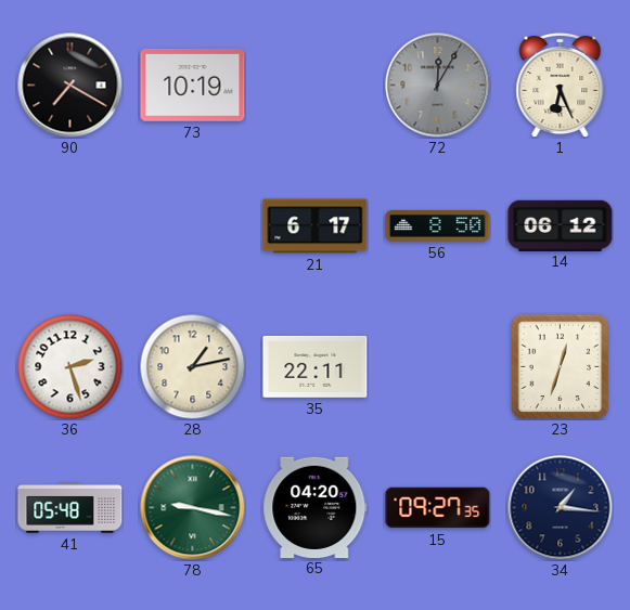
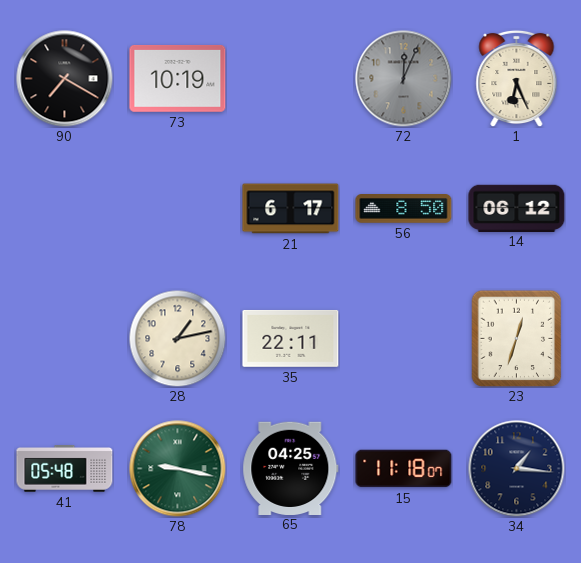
72: 12:05 -> 12:04 (404, 79)
36: 2:27 -> none (69, 366)
65: 04:20 -> 04:25 (291, 468)
15: 09:27 -> 11:18 (404, 469)
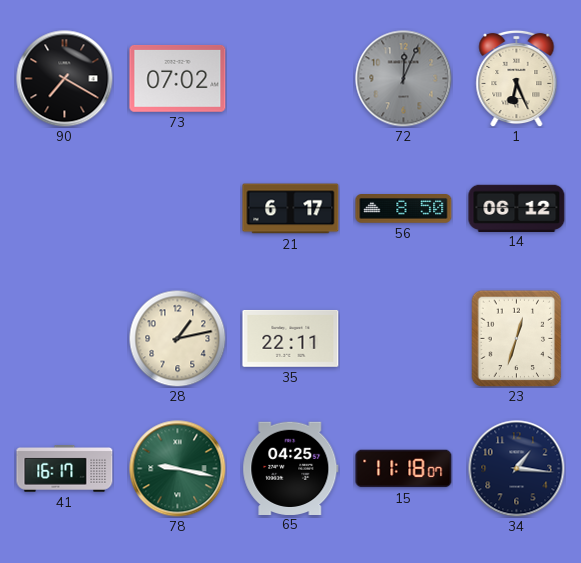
73: 10:19 -> 07:02 (178, 78)
41: 05:48 -> 16:17 (65, 469)
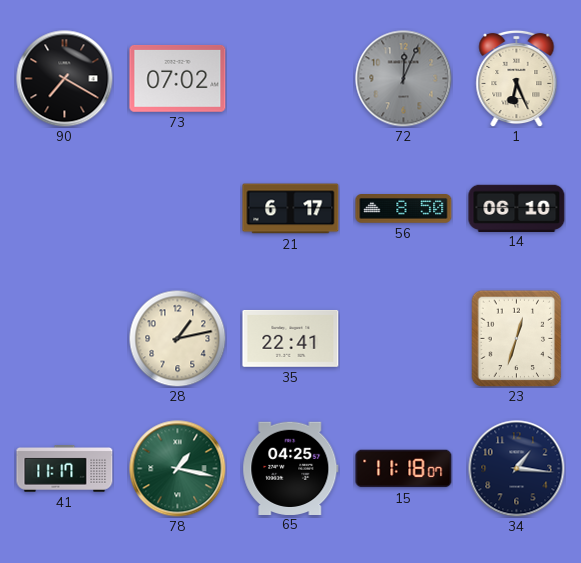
14: 06:12 -> 06:10 (517, 208)
35: 22:11 -> 22:41 (291, 338)
41: 16:17 -> 11:17 (65, 469)
78: 9:17 -> 1:17 (178, 469)
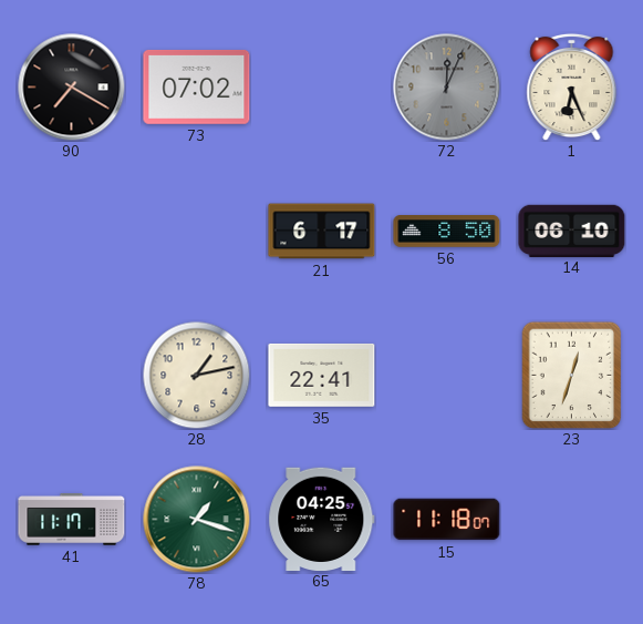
78: 1:17 -> 1:18 (197, 520)
34: 1:16 -> none (517, 469)
